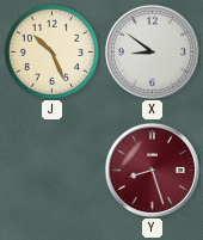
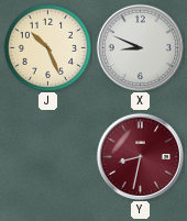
X: 8:51 -> 8:49 (140, 47)
Y: 8:27 -> 8:32 (140, 156)
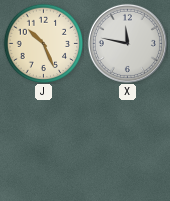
X: 8:49 -> 11:47 (127, 43)
Y: 8:32 -> none (140, 156)
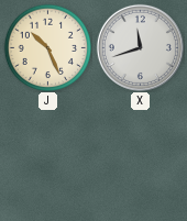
X: 11:47 -> 11:42 (140, 47)
